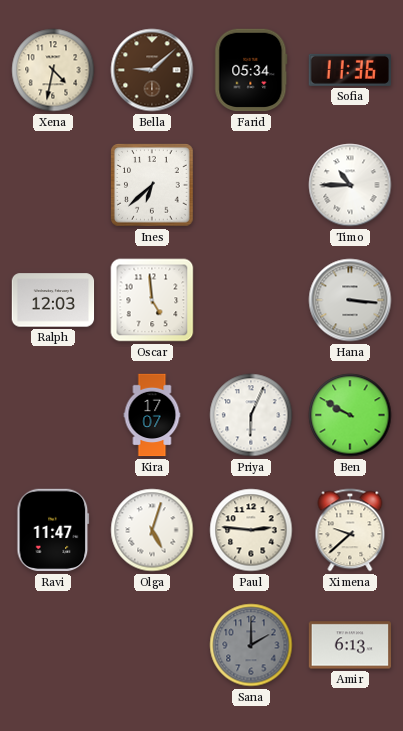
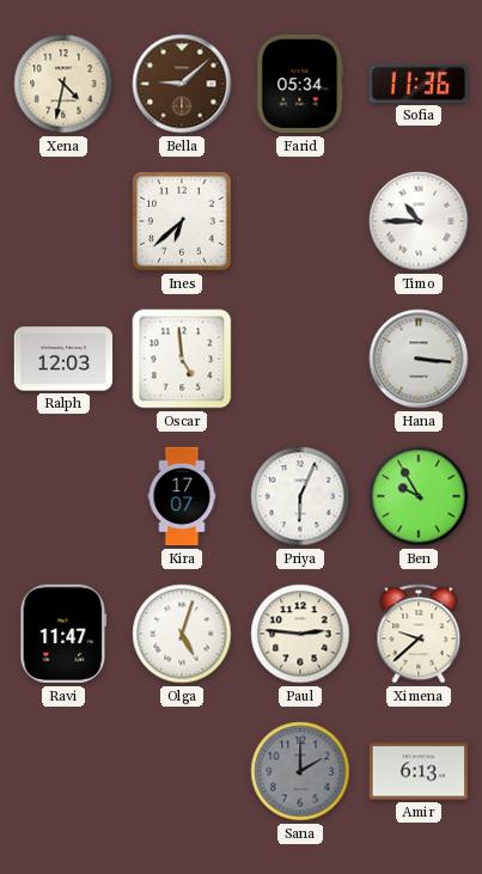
Ben: 9:50 -> 9:55 (419, 496)
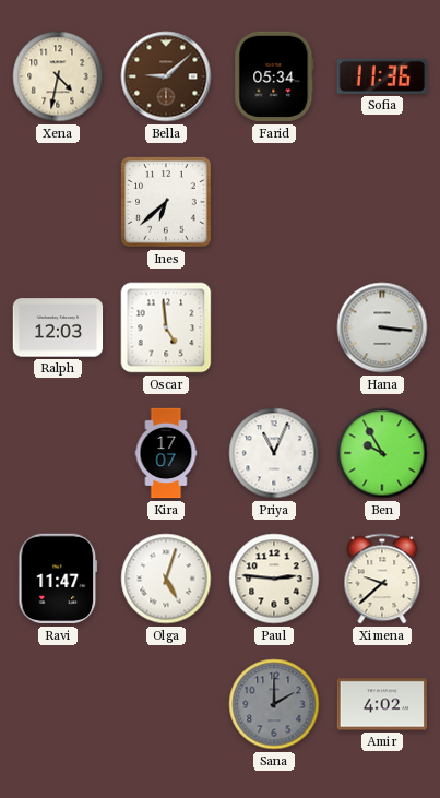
Timo: 10:45 -> none (419, 221)
Priya: 6:04 -> 11:04 (274, 453)
Amir: 6:13 -> 4:02 (382, 704)
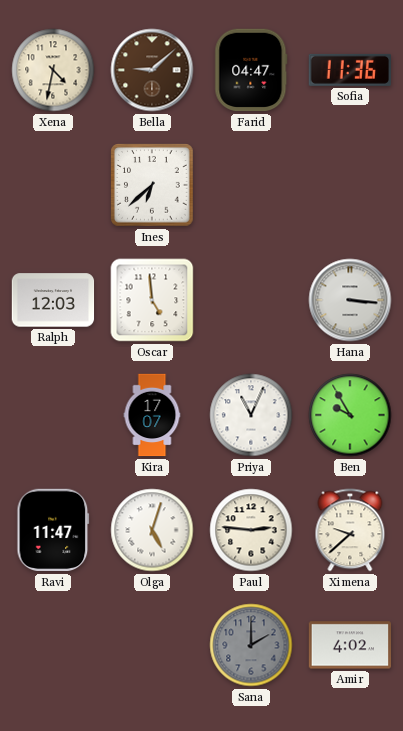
Farid: 05:34 -> 04:47 (251, 70)
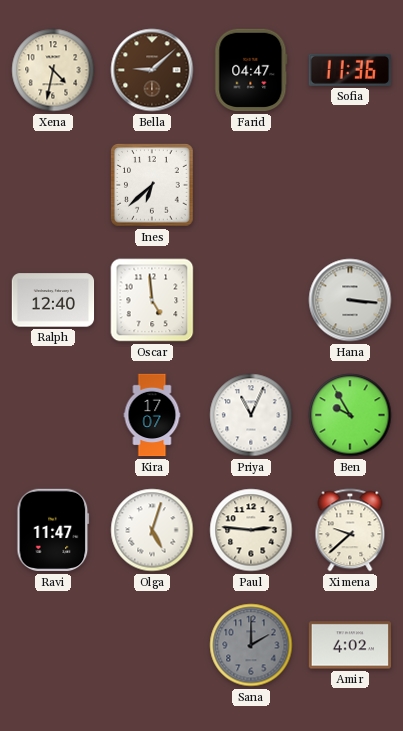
Ralph: 12:03 -> 12:40 (53, 300)
